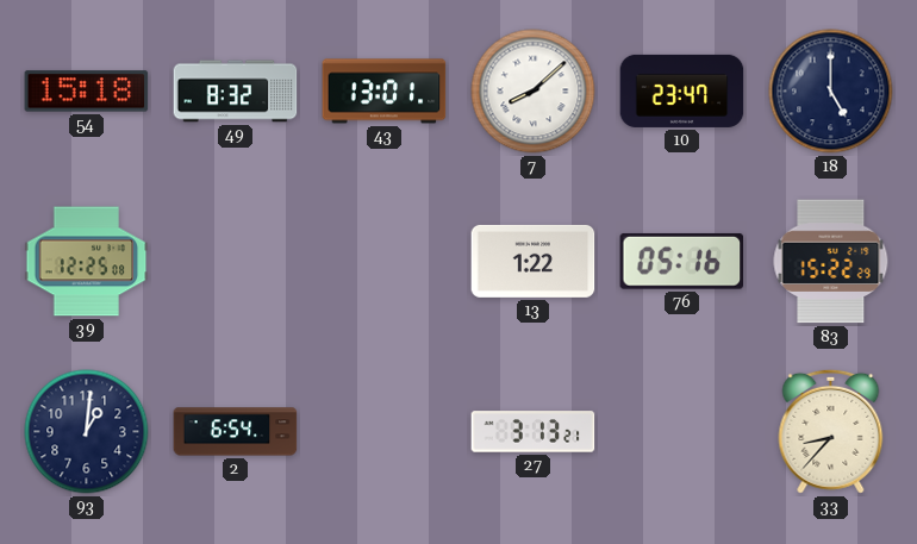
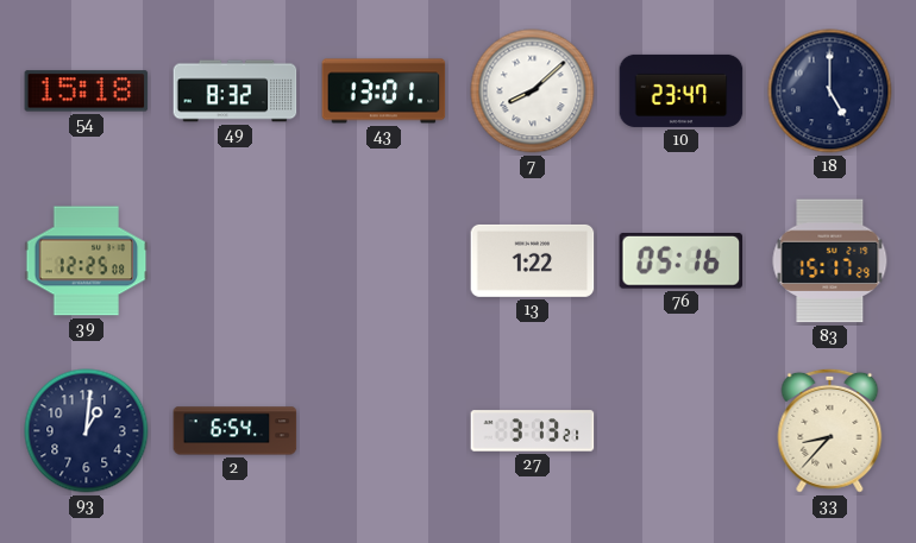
83: 15:22 -> 15:17 (830, 261)
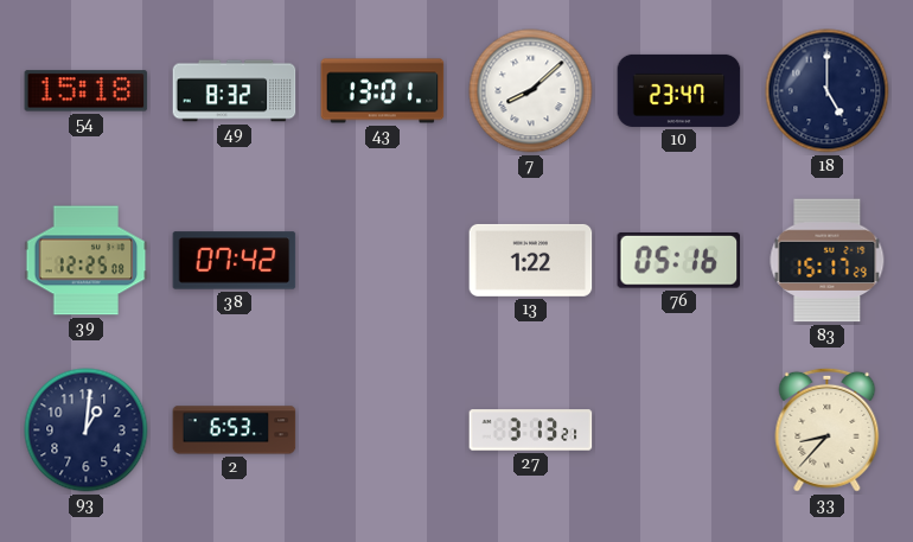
38: none -> 07:42 (235, 261)
2: 6:54 -> 6:53 (235, 431)
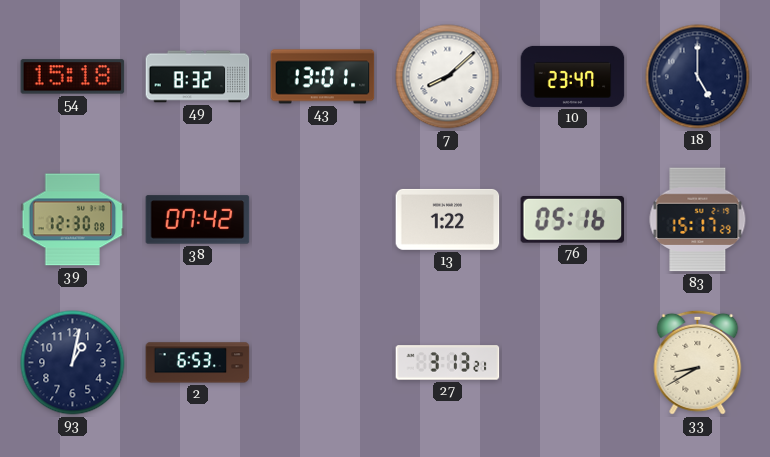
39: 12:25 -> 12:30 (73, 220)
93: 1:01 -> 1:02 (73, 363)
33: 8:37 -> 8:40 (698, 362)
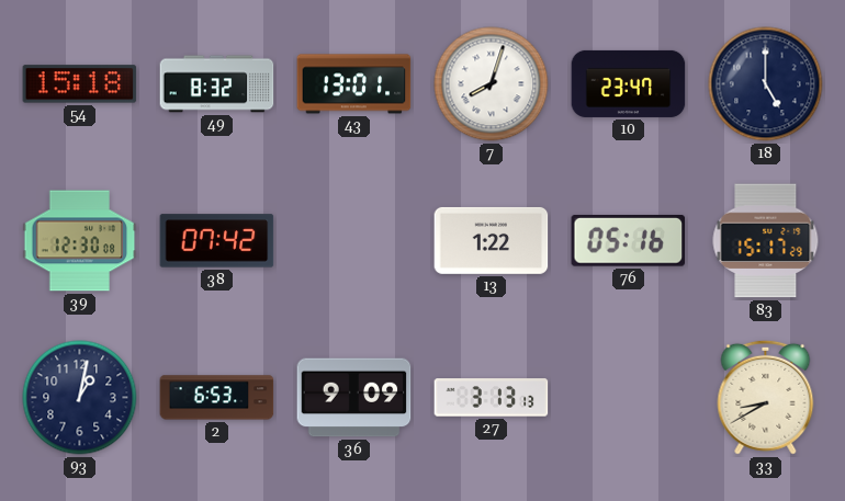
7: 8:08 -> 8:03 (492, 84)
36: none -> 9:09 (354, 398)
27: 3:13:21 -> 3:13:13 (492, 398)
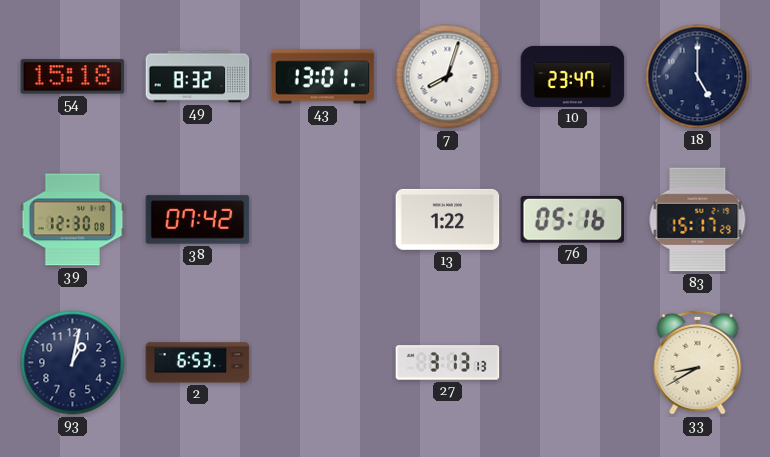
36: 9:09 -> none (354, 398)
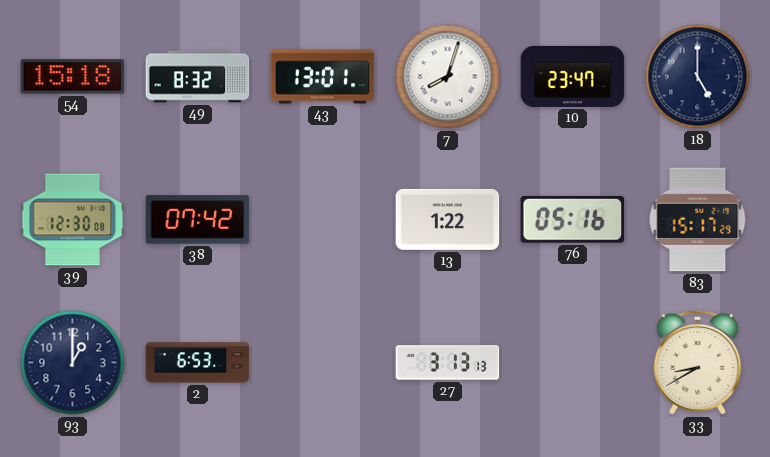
93: 1:02 -> 1:00 (73, 363)
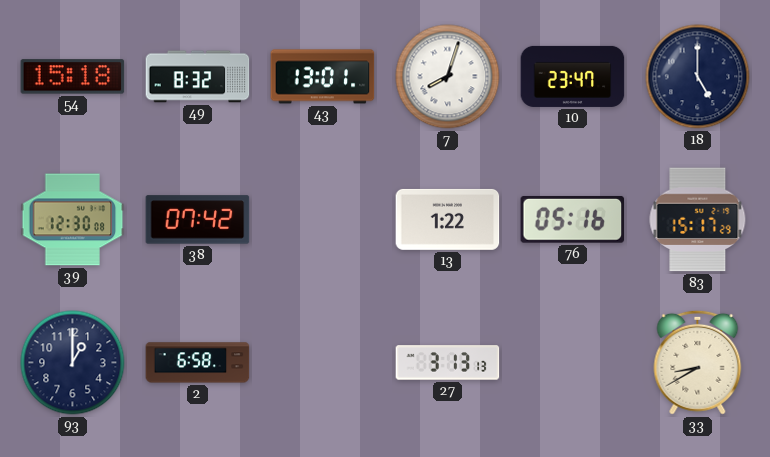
2: 6:53 -> 6:58 (198, 363)
